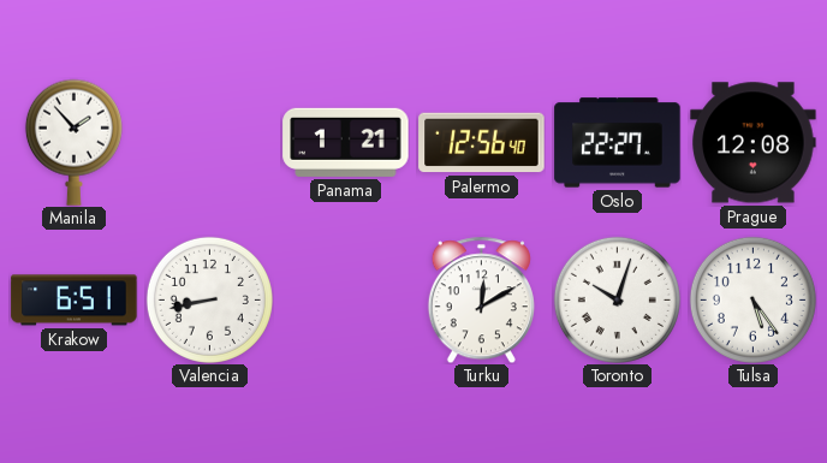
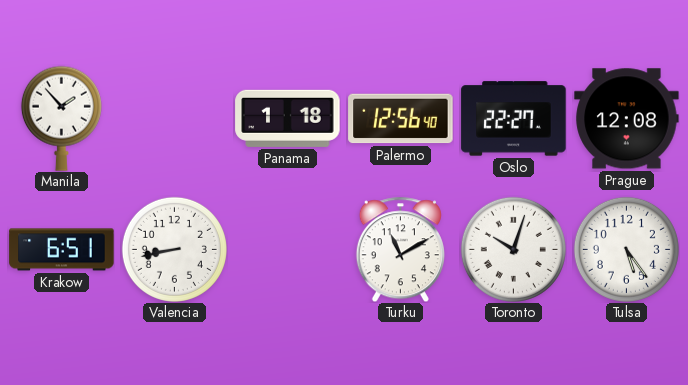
Panama: 1:21 -> 1:18 (288, 118)
Turku: 12:10 -> 11:10 (400, 249)
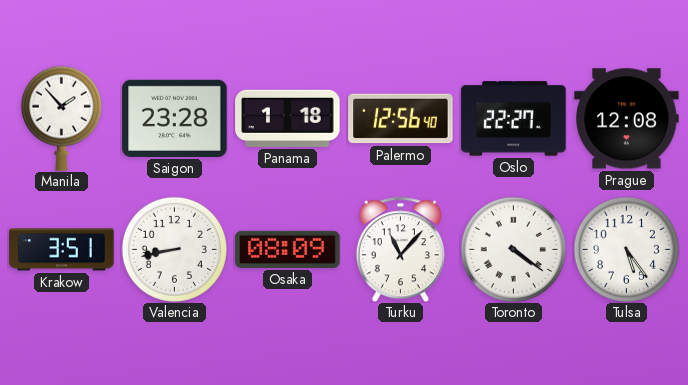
Saigon: none -> 23:28 (175, 118)
Krakow: 6:51 -> 3:51 (62, 250)
Osaka: none -> 08:09 (288, 249)
Turku: 11:10 -> 11:07 (400, 249)
Toronto: 10:03 -> 4:21 (513, 249)
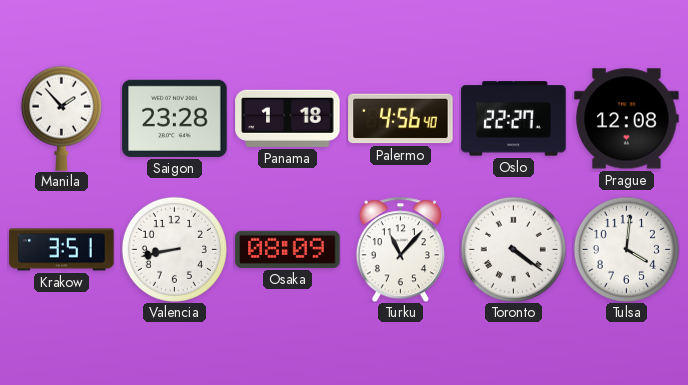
Palermo: 12:56 -> 4:56 (401, 119)
Tulsa: 5:24 -> 4:01 (626, 249)
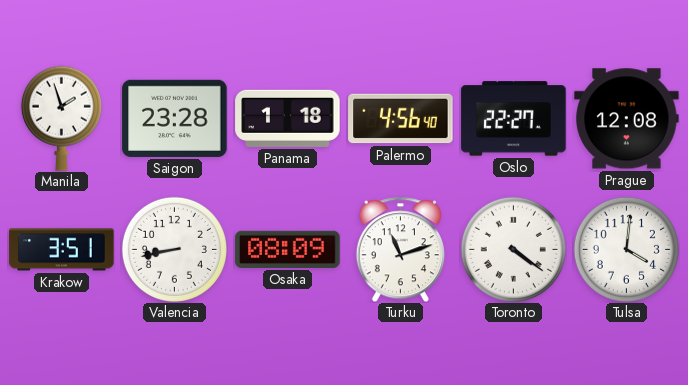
Manila: 1:53 -> 1:57 (61, 118)
Turku: 11:07 -> 11:12 (400, 249)
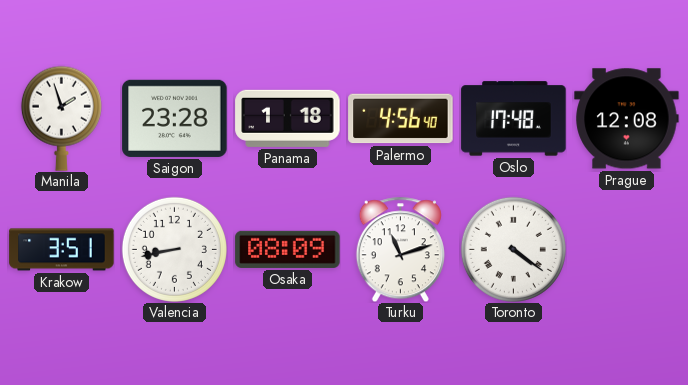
Oslo: 22:27 -> 17:48 (514, 119)
Tulsa: 4:01 -> none (626, 249)
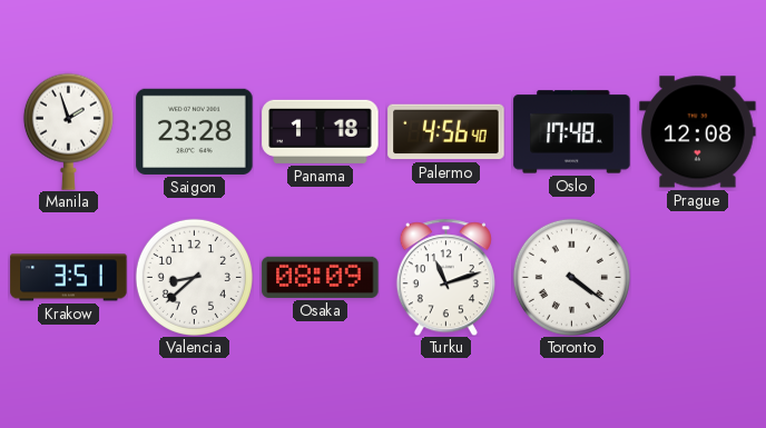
Valencia: 8:43 -> 8:38 (194, 277)
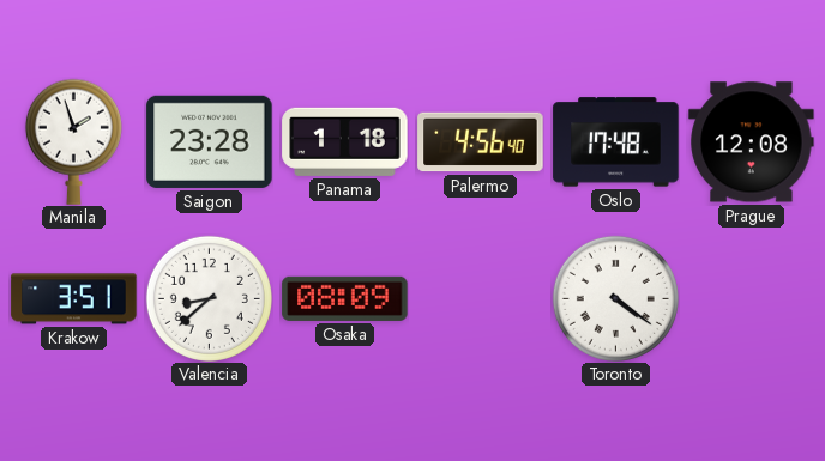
Turku: 11:12 -> none (445, 277)
